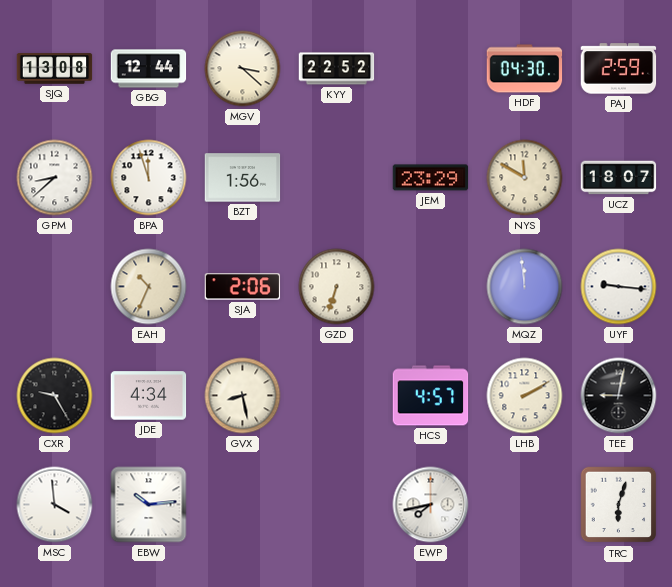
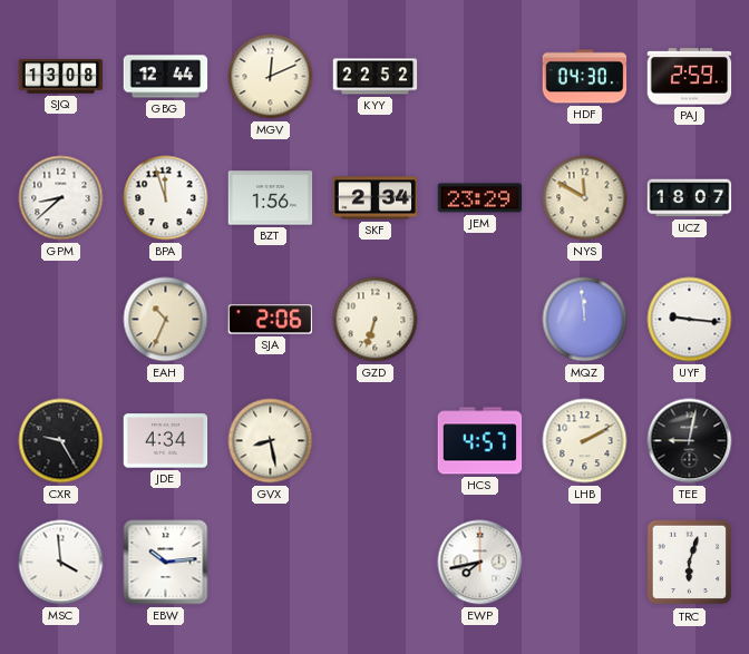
MGV: 3:22 -> 12:11 (271, 77)
SKF: none -> 2:34 (376, 198)
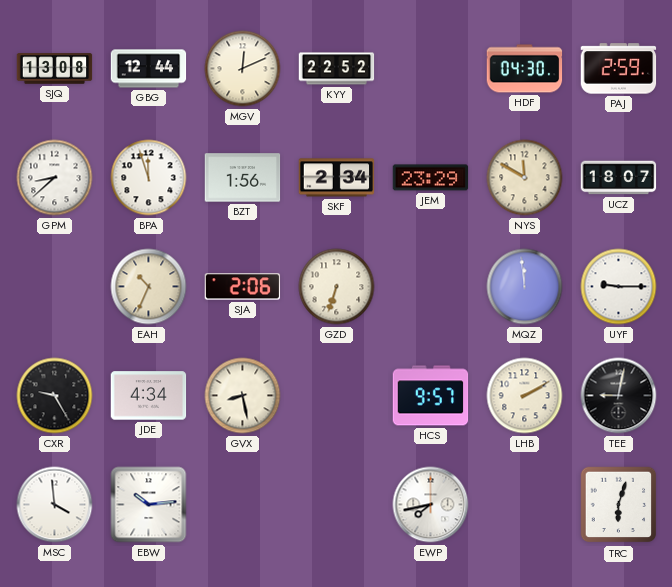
UYF: 9:16 -> 9:15 (619, 287)
HCS: 4:57 -> 9:57 (431, 396)
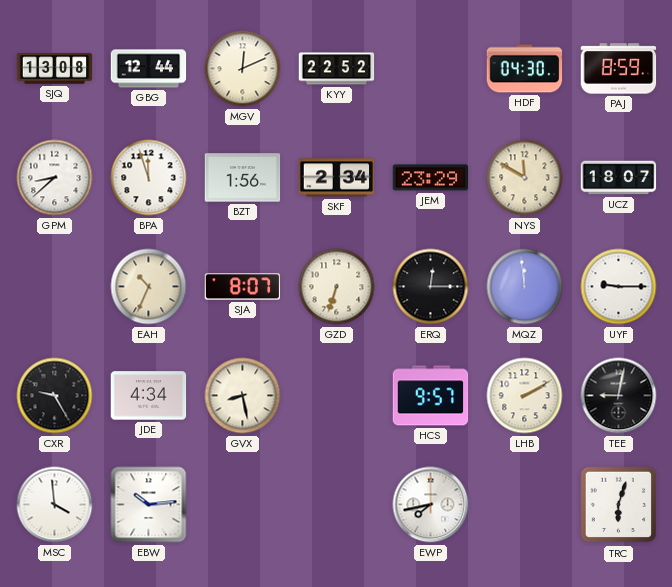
PAJ: 2:59 -> 8:59 (619, 69)
SJA: 2:06 -> 8:07 (243, 287)
ERQ: none -> 12:15 (431, 287)
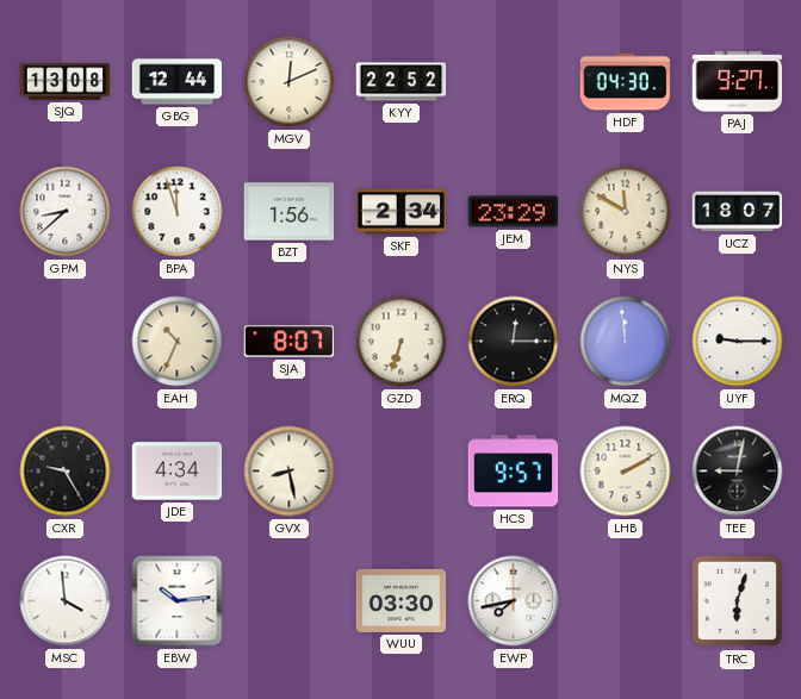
PAJ: 8:59 -> 9:27 (738, 82)
WUU: none -> 03:30 (402, 600)
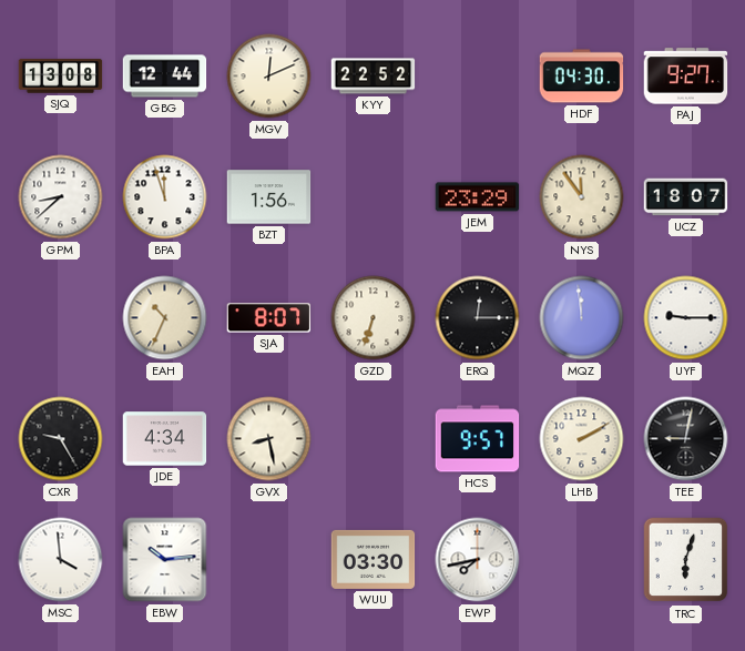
SKF: 2:34 -> none (402, 212)
NYS: 11:50 -> 11:54 (582, 197)
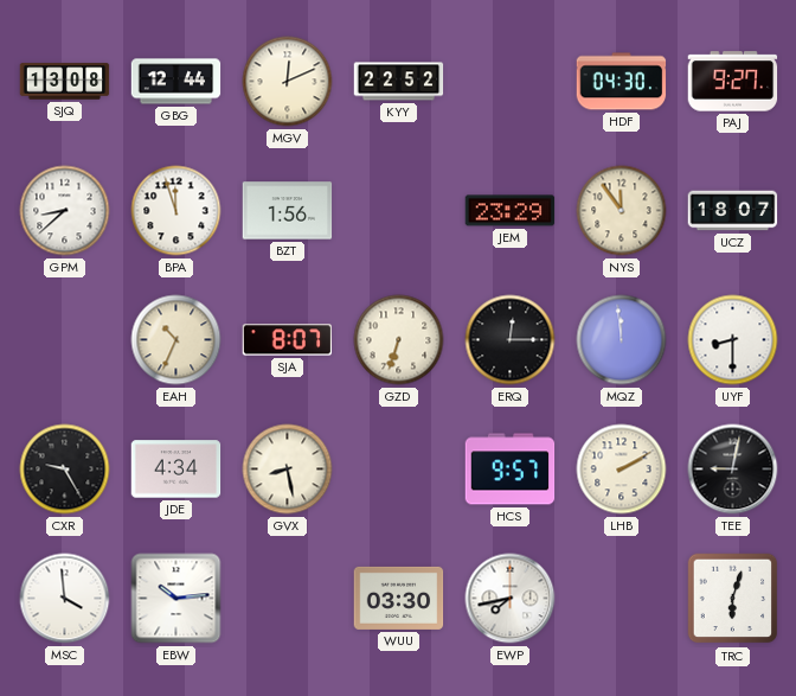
UYF: 9:15 -> 8:30 (733, 340)
